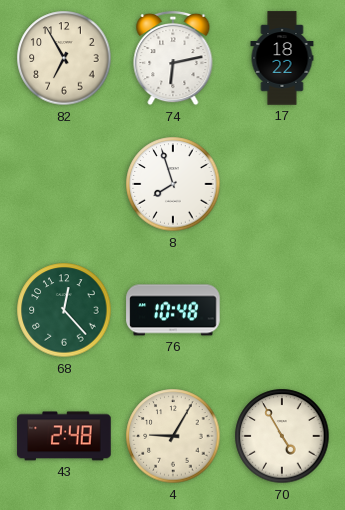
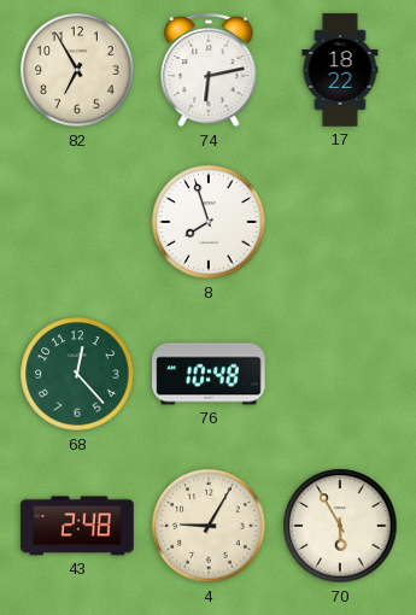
70: 4:55 -> 5:55 (340, 526)
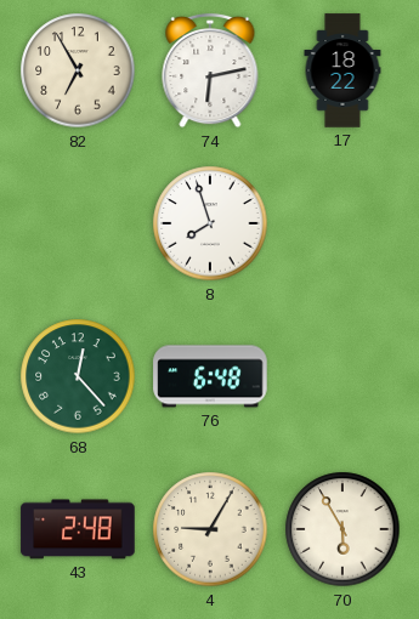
76: 10:48 -> 6:48 (210, 376)
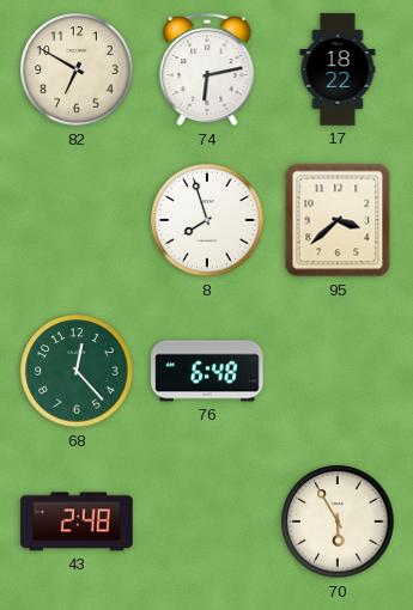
82: 6:55 -> 6:50 (77, 69)
95: none -> 3:38 (338, 220)
4: 9:05 -> none (210, 529)
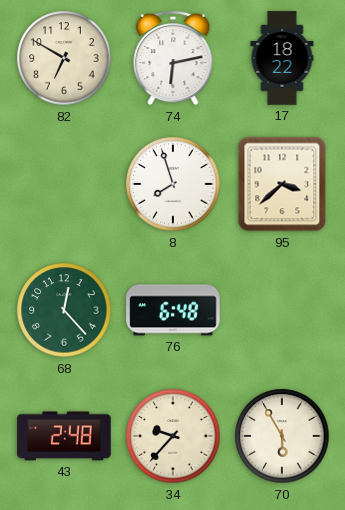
34: none -> 9:37 (173, 436)
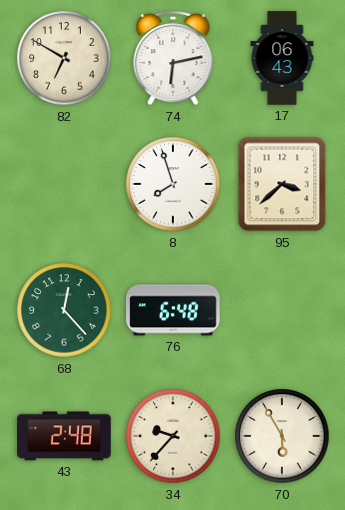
17: 18:22 -> 06:43 (282, 58)
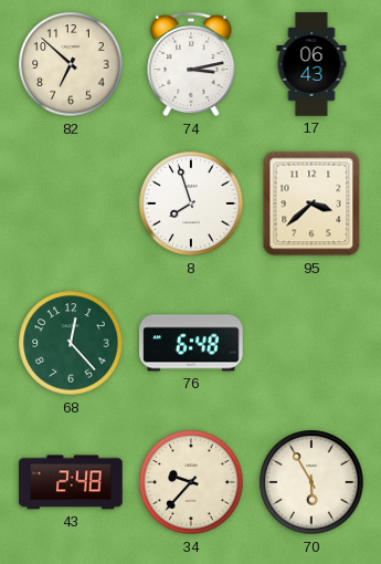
82: 6:50 -> 6:52 (71, 64)
74: 6:13 -> 3:13 (191, 64)
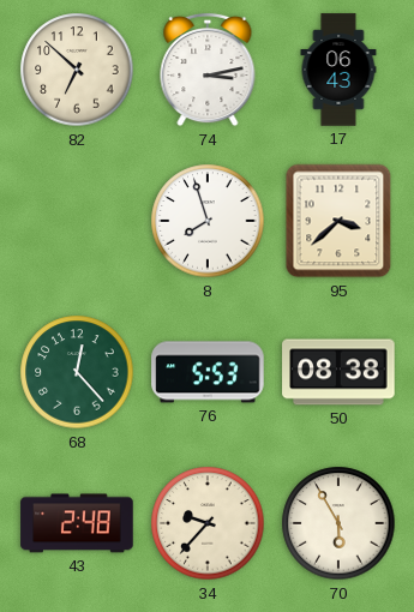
76: 6:48 -> 5:53 (208, 372)
50: none -> 08:38 (338, 372)
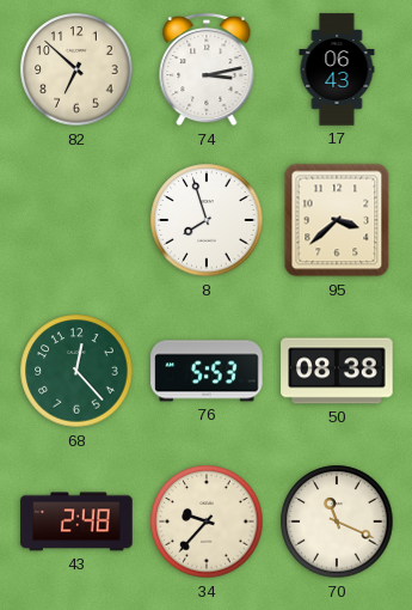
70: 5:55 -> 11:19 (337, 521)
